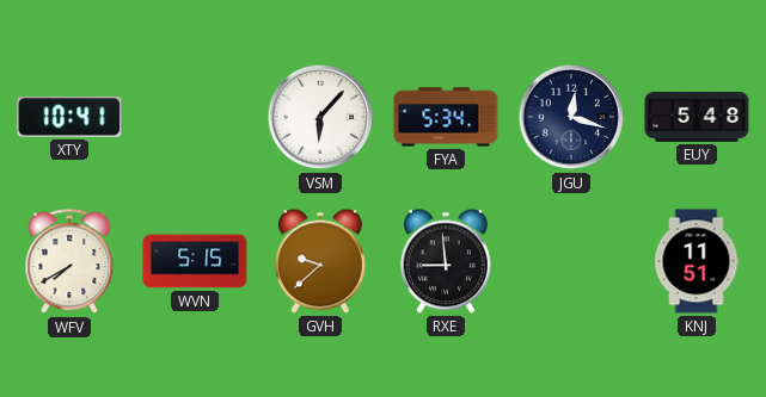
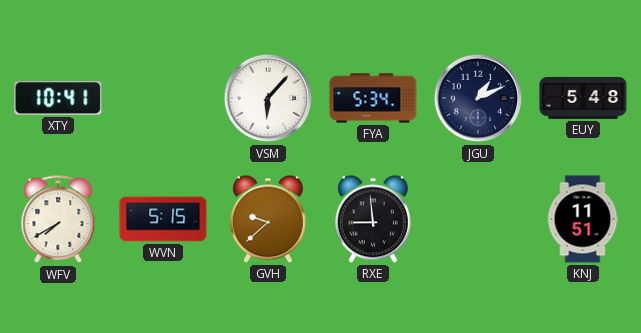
JGU: 12:18 -> 1:11 (478, 98)
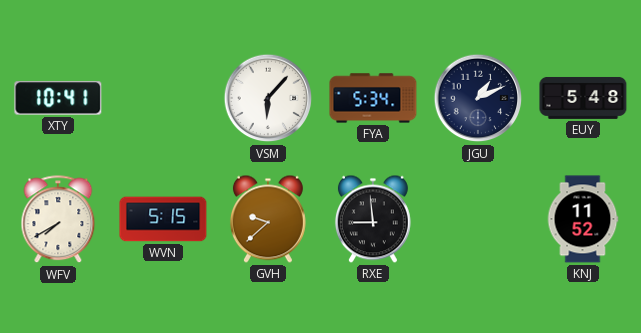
KNJ: 11:51 -> 11:52 (583, 219)
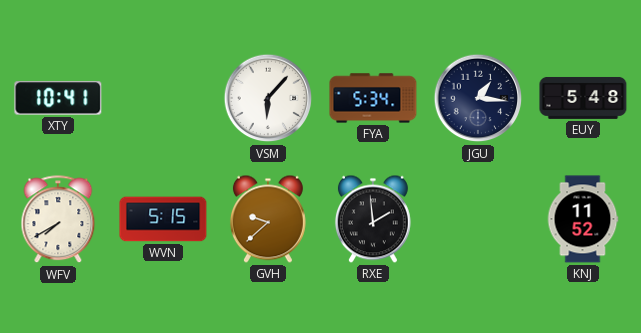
JGU: 1:11 -> 1:16 (478, 98)
RXE: 8:59 -> 1:59 (373, 219)
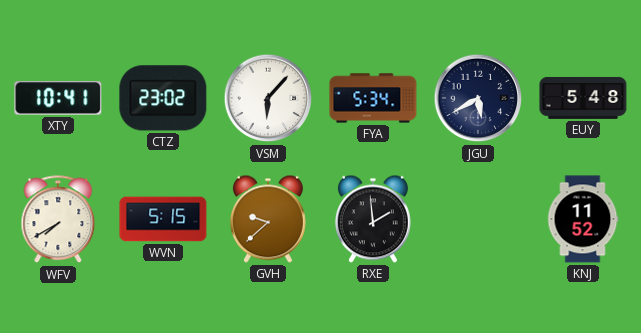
CTZ: none -> 23:02 (163, 98)
JGU: 1:16 -> 5:40 (478, 98)
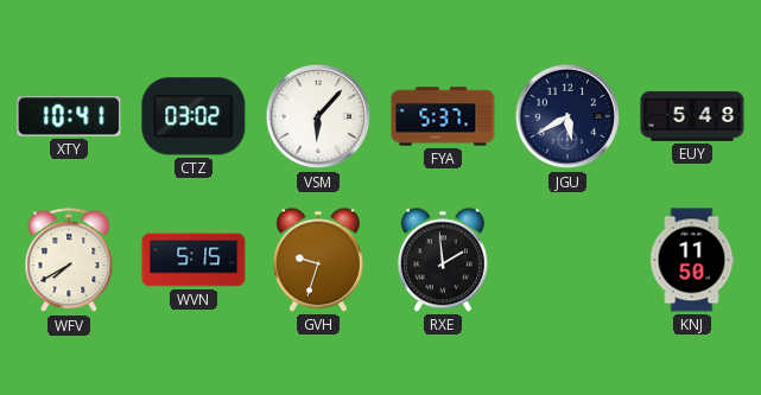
CTZ: 23:02 -> 03:02 (194, 116)
FYA: 5:34 -> 5:37 (443, 116)
GVH: 9:38 -> 9:33 (318, 260)
KNJ: 11:52 -> 11:50 (692, 260)
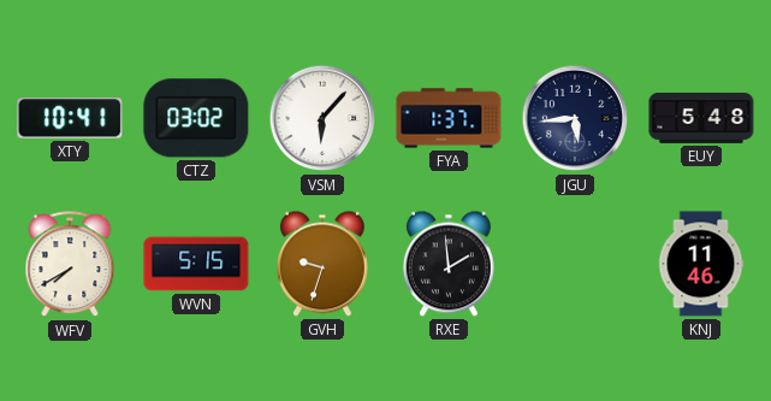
FYA: 5:37 -> 1:37 (449, 118)
JGU: 5:40 -> 5:44 (575, 118)
KNJ: 11:50 -> 11:46 (701, 264)
